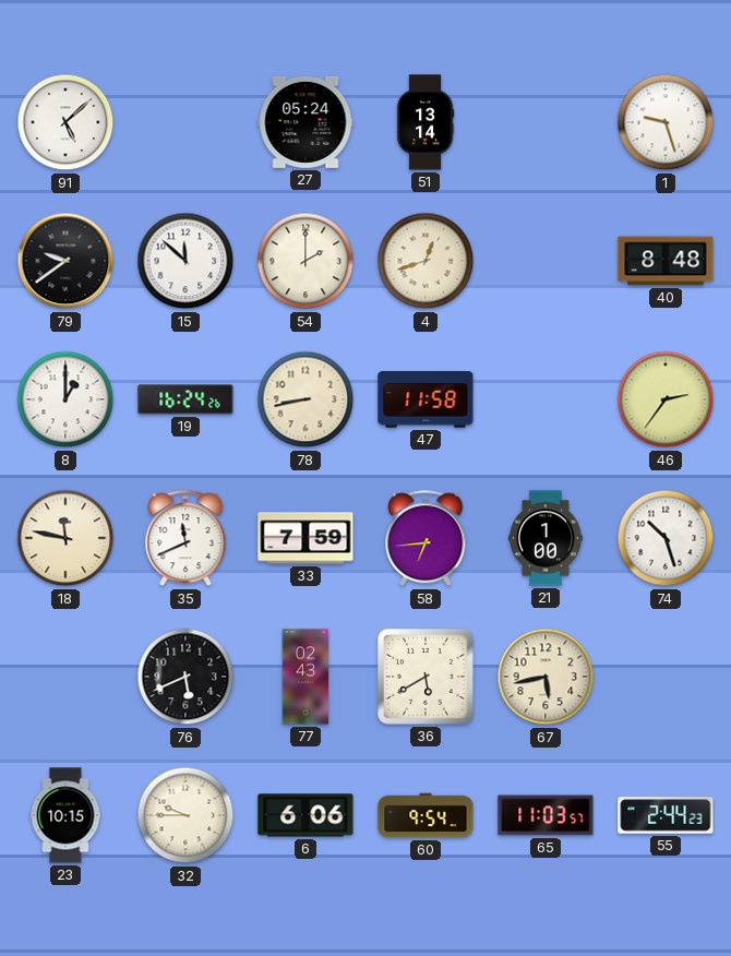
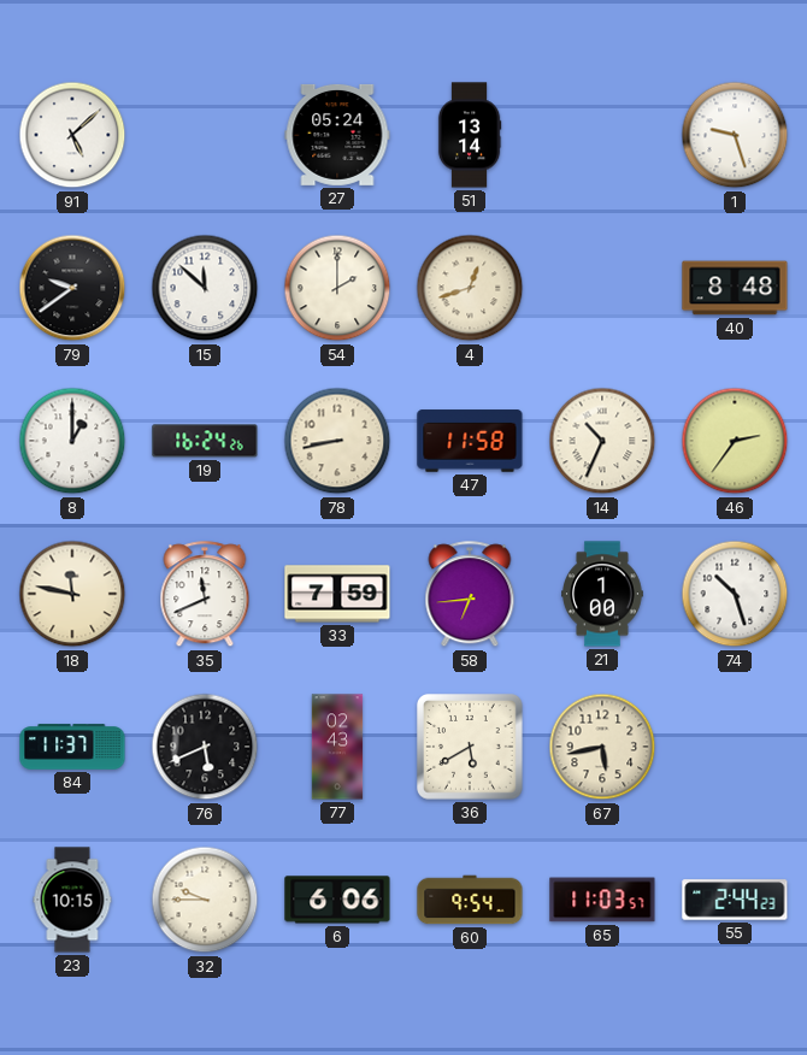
14: none -> 10:34 (602, 441)
84: none -> 11:37 (72, 747)
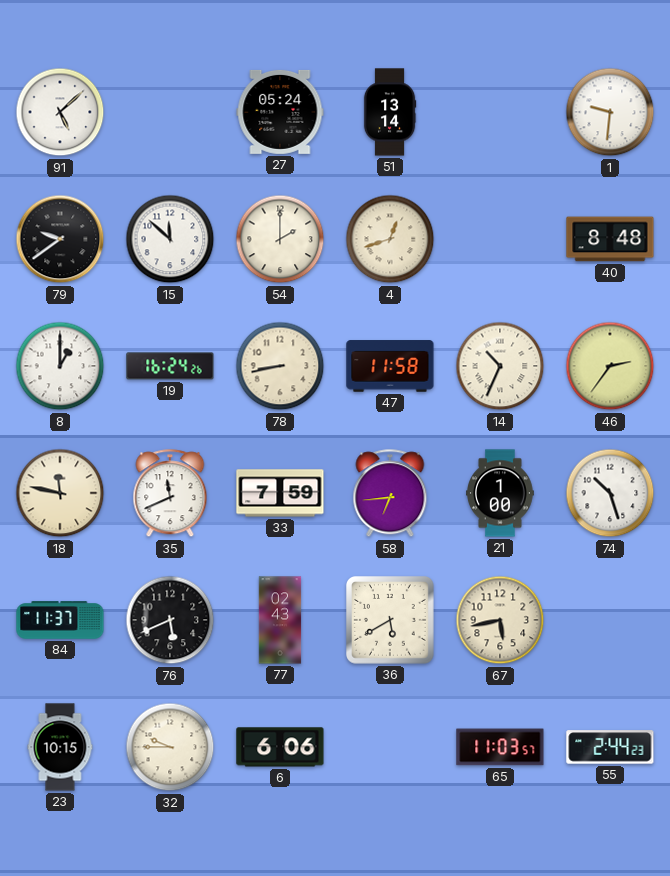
1: 9:27 -> 9:31 (610, 112)
60: 9:54 -> none (470, 900)
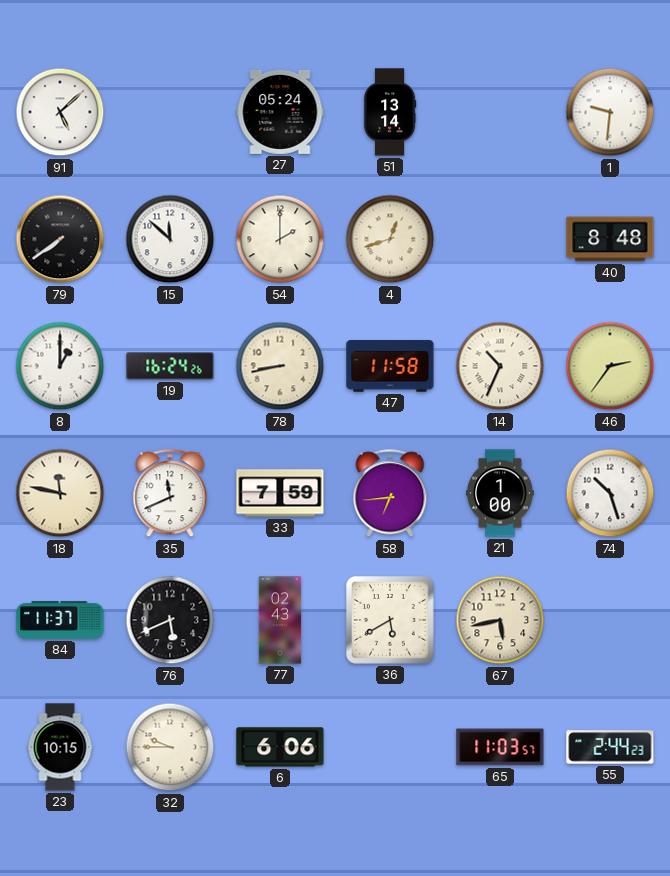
79: 9:39 -> 7:39 (60, 239)
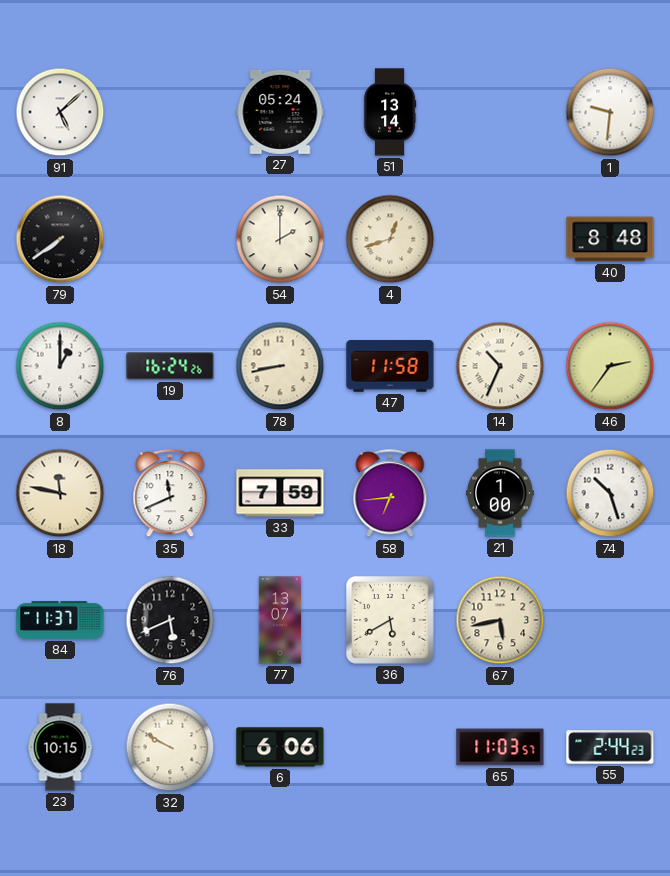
15: 11:52 -> none (170, 239)
77: 02:43 -> 13:07 (280, 620)
32: 9:45 -> 9:50 (170, 747)
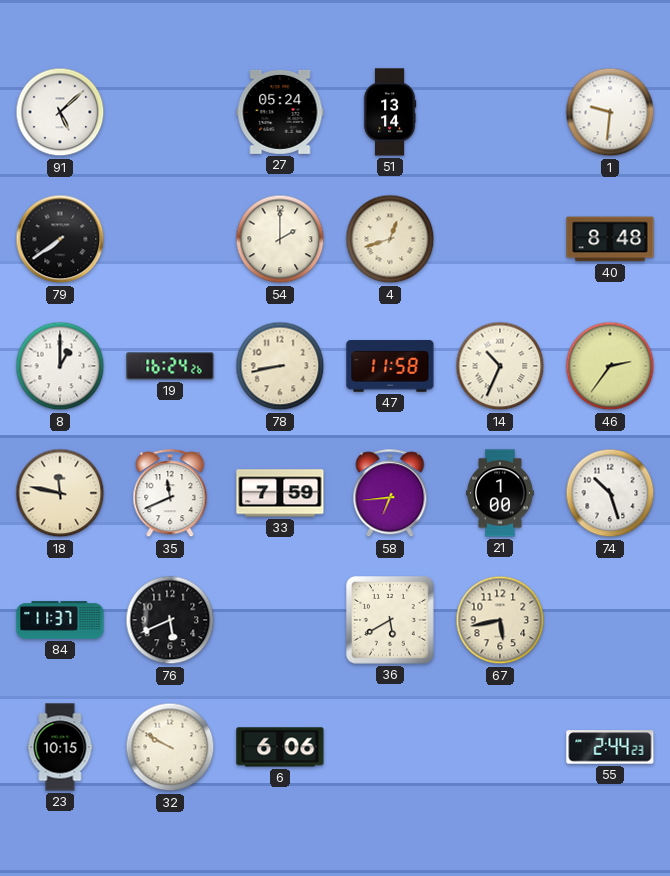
77: 13:07 -> none (280, 620)
65: 11:03 -> none (500, 747)
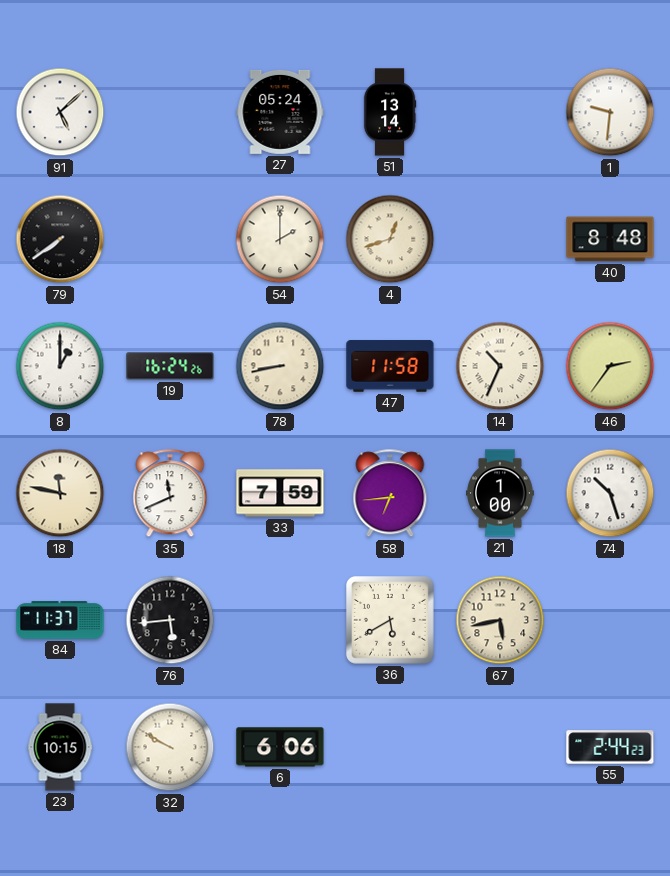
76: 5:41 -> 5:44 (170, 620)
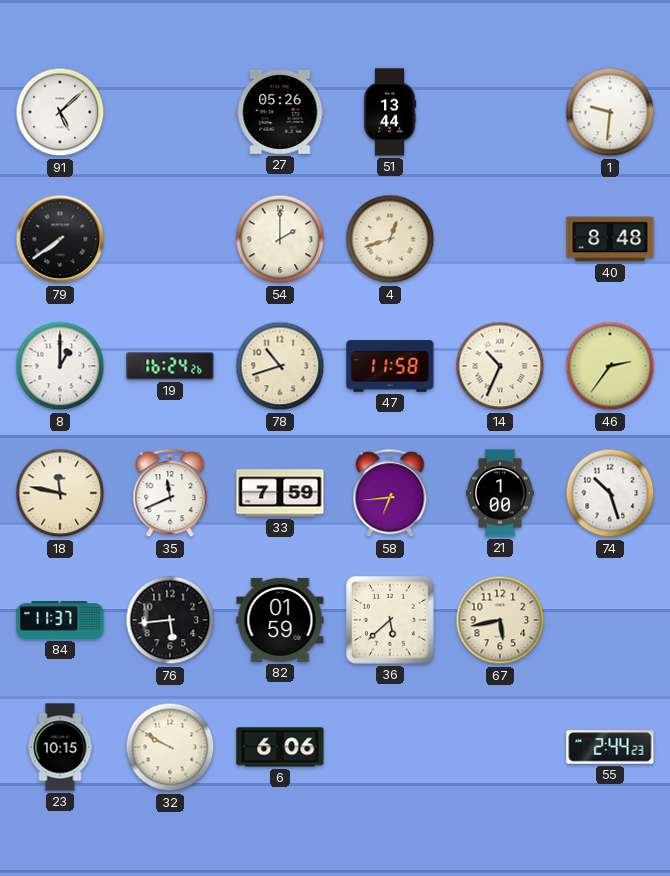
27: 05:24 -> 05:26 (280, 112)
51: 13:14 -> 13:44 (390, 112)
78: 8:43 -> 10:42 (280, 366)
82: none -> 01:59 (280, 620)
36: 5:40 -> 5:38 (390, 620)
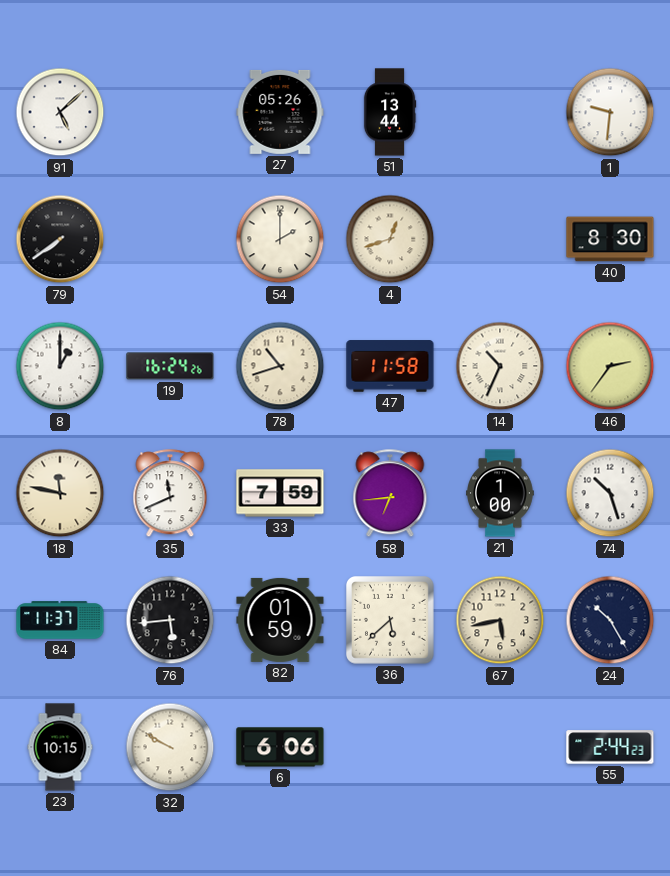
40: 8:48 -> 8:30 (610, 239)
24: none -> 10:25 (610, 620)
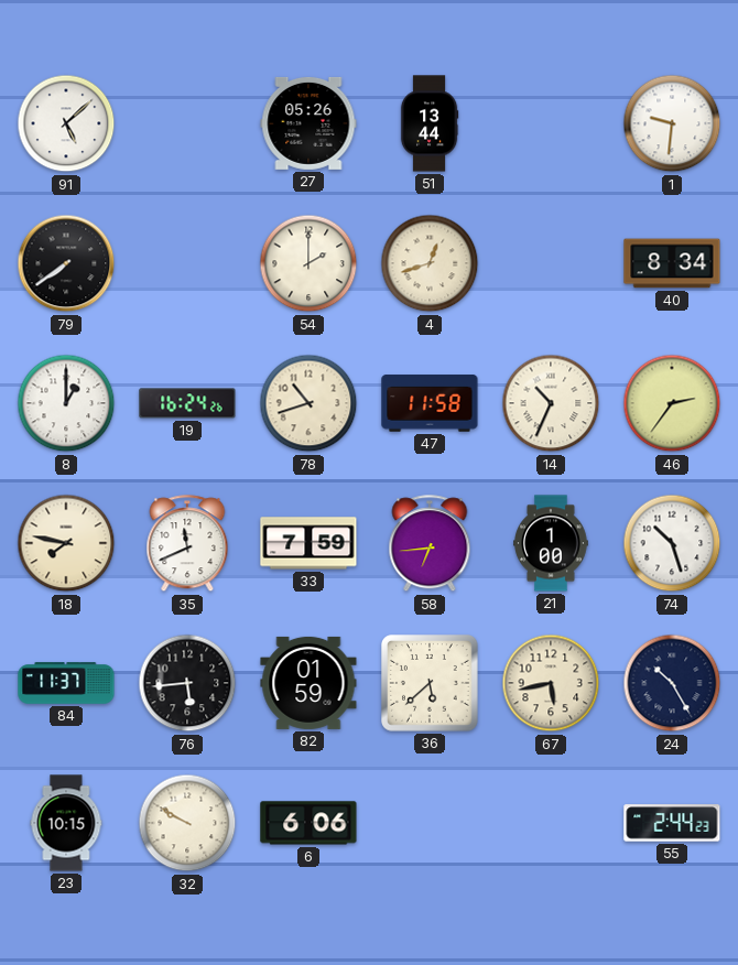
40: 8:30 -> 8:34 (672, 263)
18: 11:47 -> 7:47 (66, 543)
